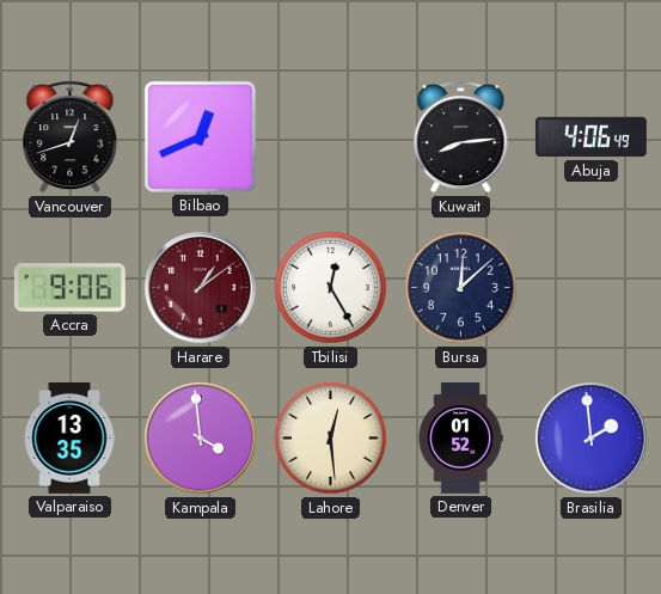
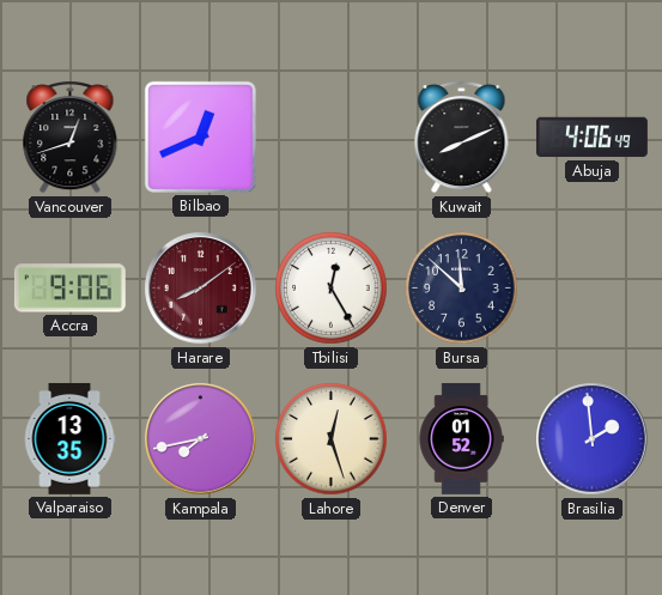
Kuwait: 8:14 -> 8:11 (462, 136)
Harare: 1:09 -> 8:09 (201, 289)
Bursa: 12:08 -> 11:52 (462, 289)
Kampala: 3:59 -> 7:43 (201, 439)
Lahore: 12:29 -> 12:27 (332, 439)
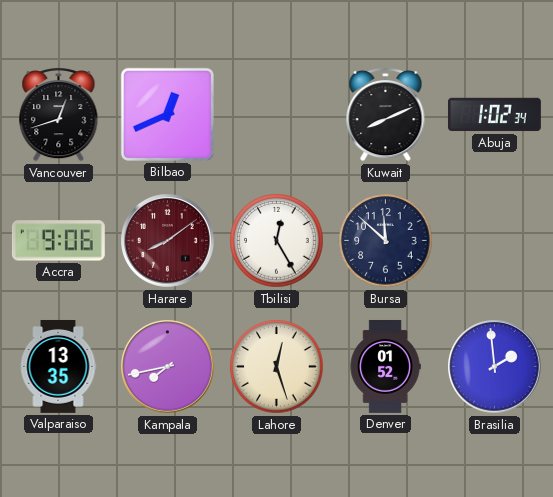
Abuja: 4:06 -> 1:02 (494, 115)
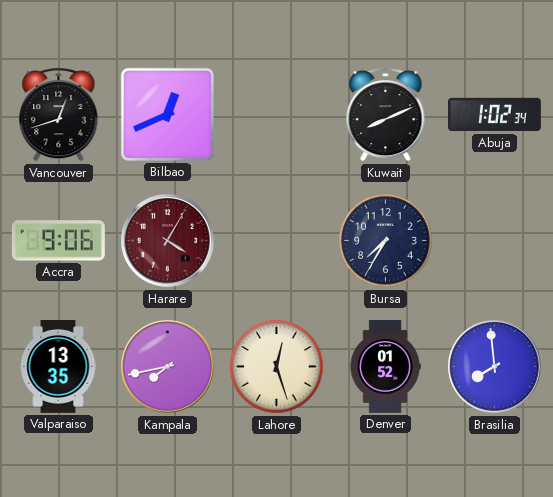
Harare: 8:09 -> 4:05 (168, 241)
Tbilisi: 12:25 -> none (277, 241)
Bursa: 11:52 -> 7:35 (386, 241)
Brasilia: 1:59 -> 7:59 (495, 367)
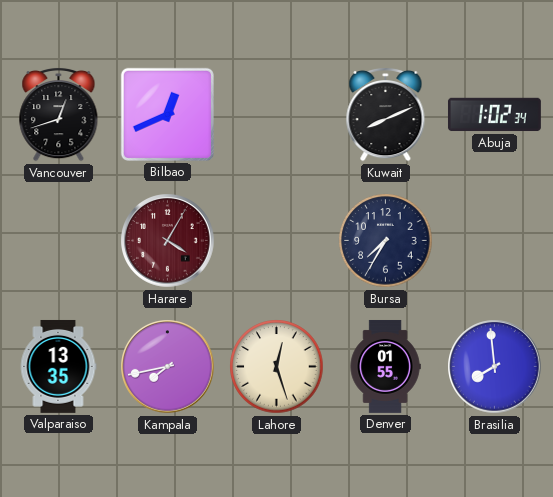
Accra: 9:06 -> none (58, 241)
Denver: 01:52 -> 01:55 (385, 367)
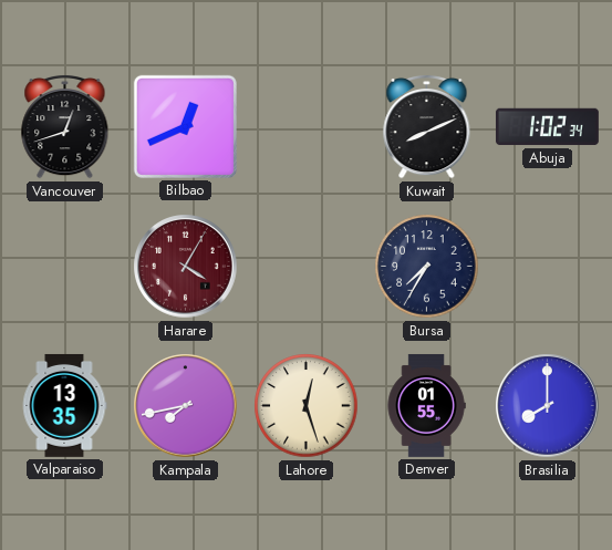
Brasilia: 7:59 -> 8:00 (548, 406)
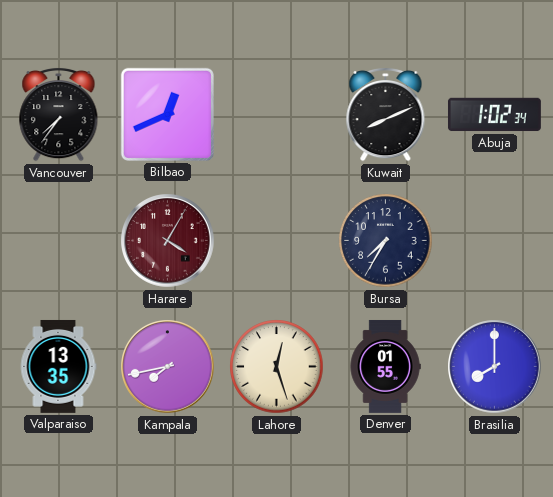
Vancouver: 12:42 -> 7:36 (59, 114)
